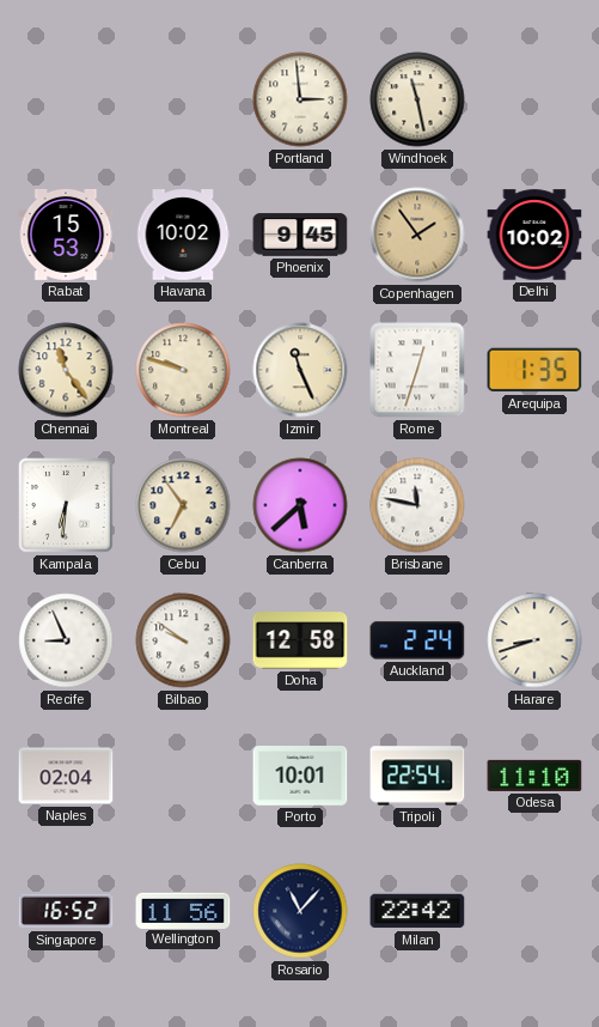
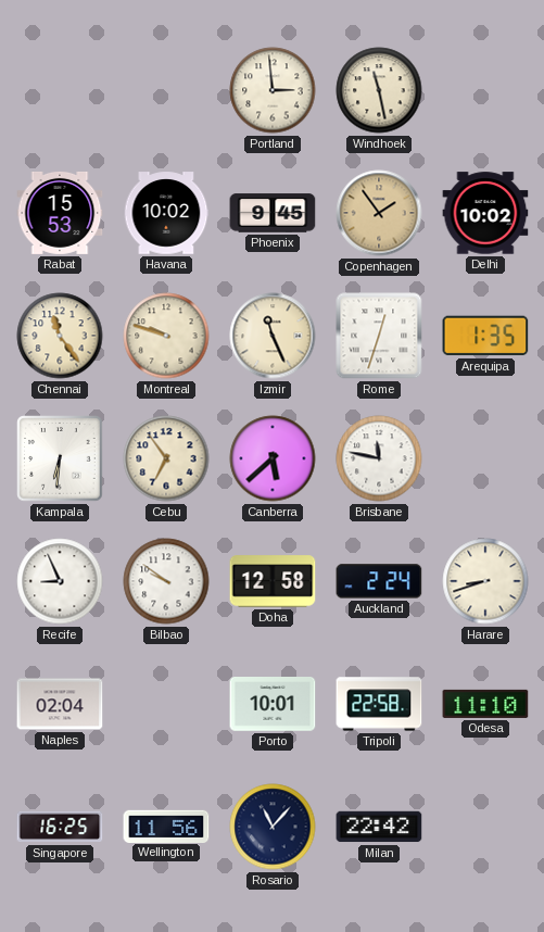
Tripoli: 22:54 -> 22:58 (379, 704)
Singapore: 16:52 -> 16:25 (60, 827)
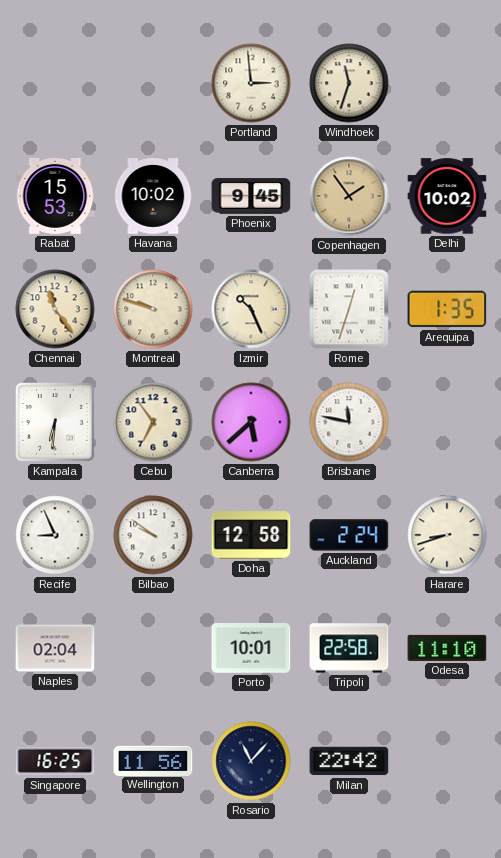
Windhoek: 11:28 -> 11:33 (349, 83)
Izmir: 11:26 -> 10:26 (251, 309)
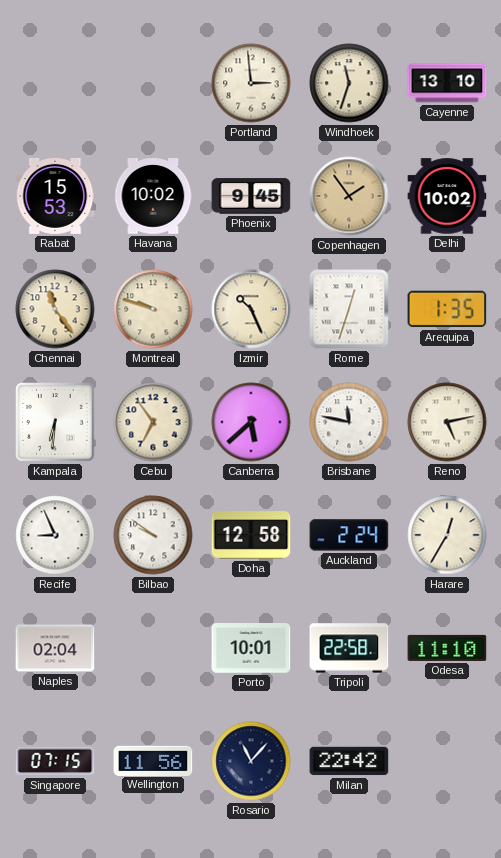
Cayenne: none -> 13:10 (447, 83)
Reno: none -> 5:13 (447, 422)
Harare: 8:42 -> 12:35 (447, 535)
Singapore: 16:25 -> 07:15 (55, 761)
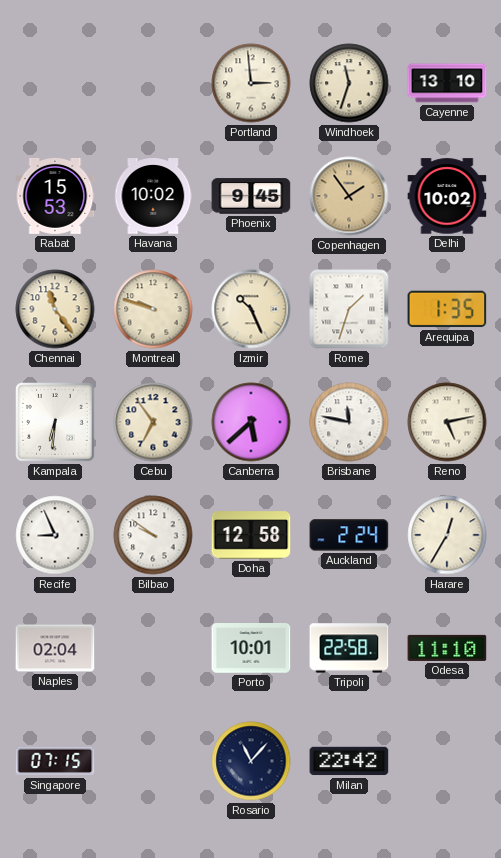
Rome: 12:33 -> 1:33 (349, 309)
Wellington: 11:56 -> none (153, 760)
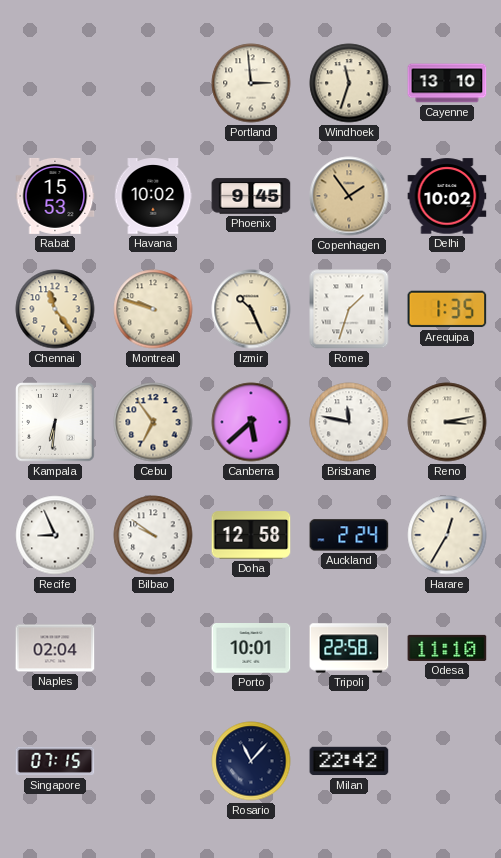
Reno: 5:13 -> 3:13 (447, 422)
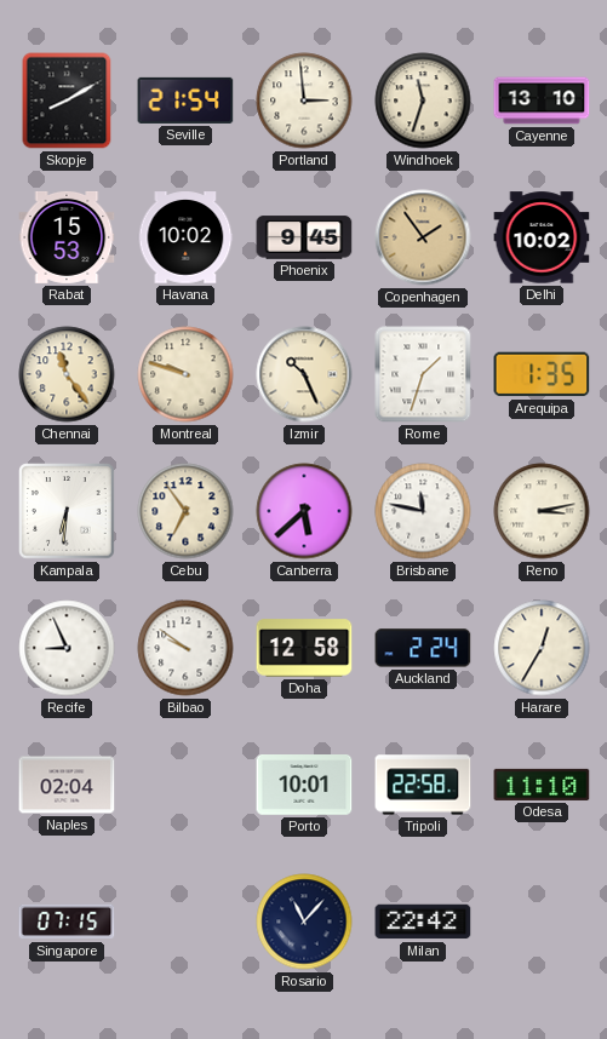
Skopje: none -> 8:10 (67, 101)
Seville: none -> 21:54 (185, 101)
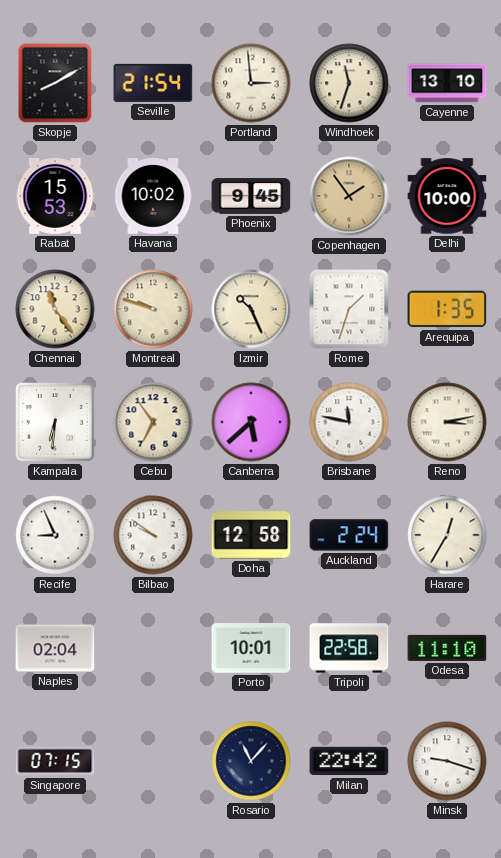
Delhi: 10:02 -> 10:00 (447, 196)
Minsk: none -> 9:18 (447, 761)
